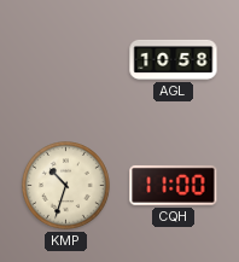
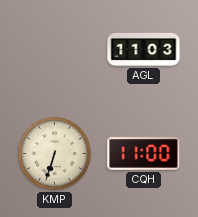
AGL: 10:58 -> 11:03 (144, 49)
KMP: 10:33 -> 6:33 (55, 154)
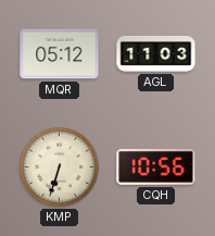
MQR: none -> 05:12 (60, 54)
CQH: 11:00 -> 10:56 (156, 166)
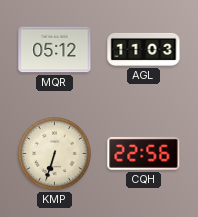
CQH: 10:56 -> 22:56 (144, 153)
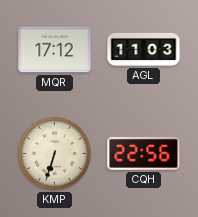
MQR: 05:12 -> 17:12 (55, 50)
